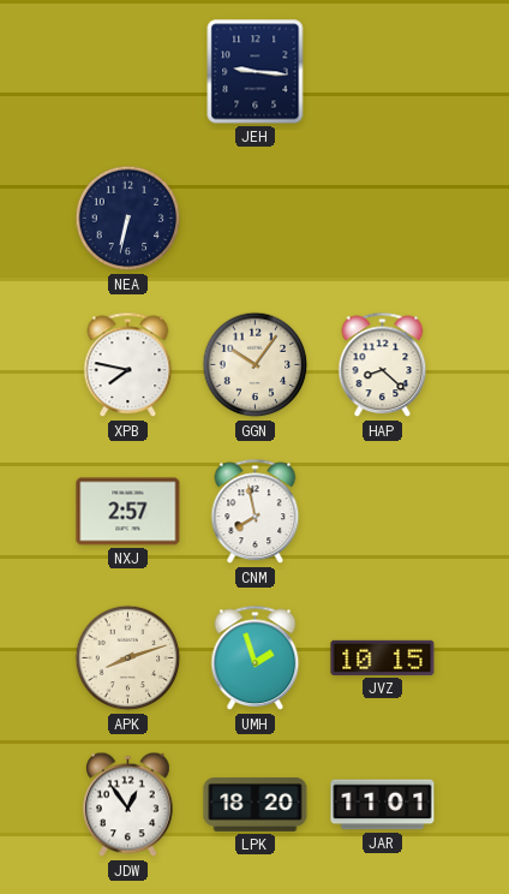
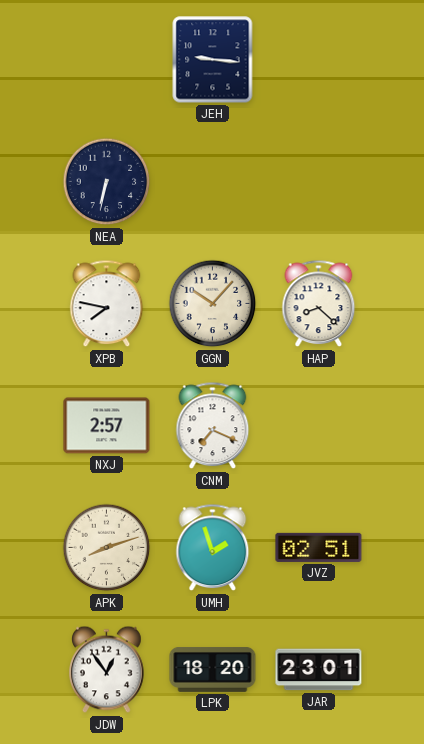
GGN: 10:06 -> 10:07 (213, 304)
CNM: 7:58 -> 7:19 (213, 426)
JVZ: 10:15 -> 02:51 (319, 547)
JAR: 11:01 -> 23:01 (319, 670)
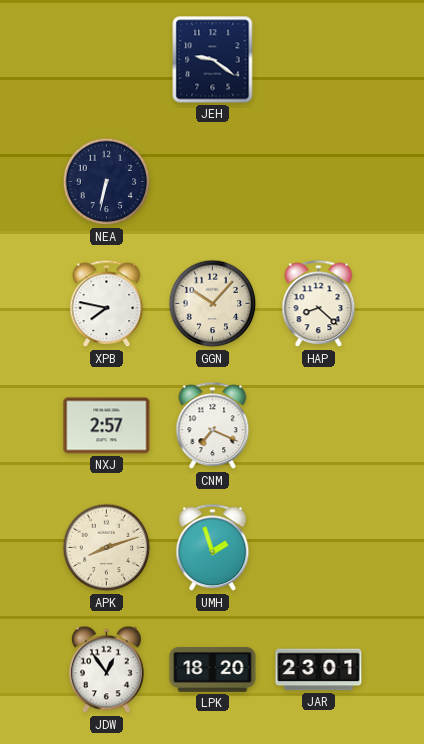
JEH: 9:16 -> 9:21 (213, 60)
JVZ: 02:51 -> none (319, 547)
